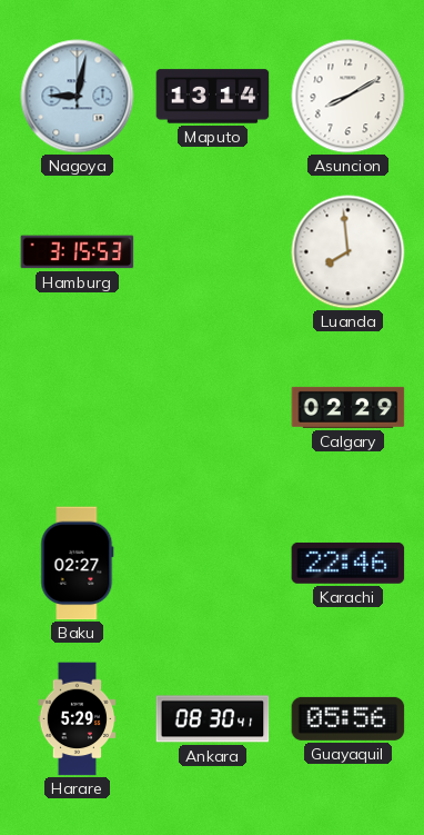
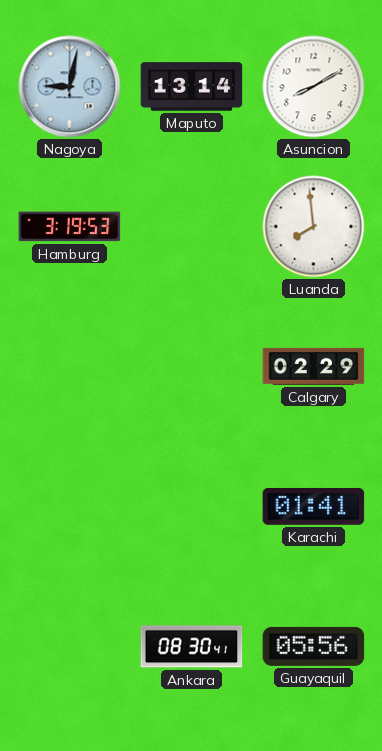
Hamburg: 3:15 -> 3:19 (70, 227)
Baku: 02:27 -> none (78, 564)
Karachi: 22:46 -> 01:41 (314, 506)
Harare: 5:29 -> none (78, 719)
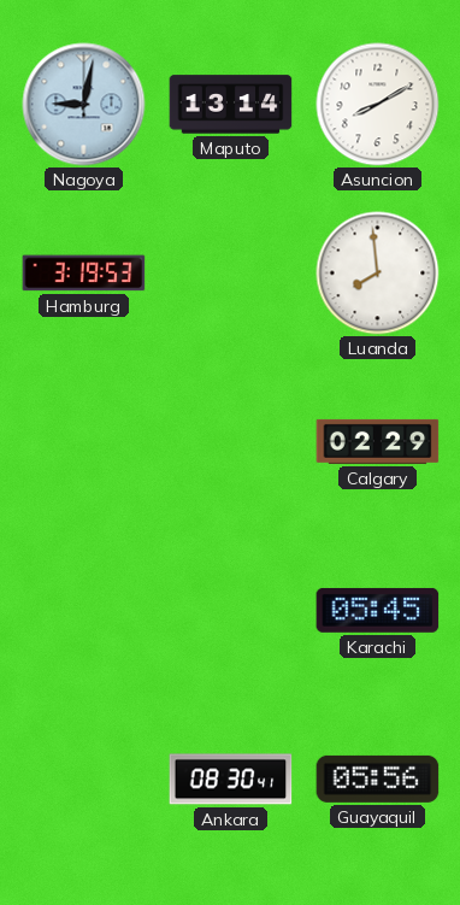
Karachi: 01:41 -> 05:45 (378, 610)
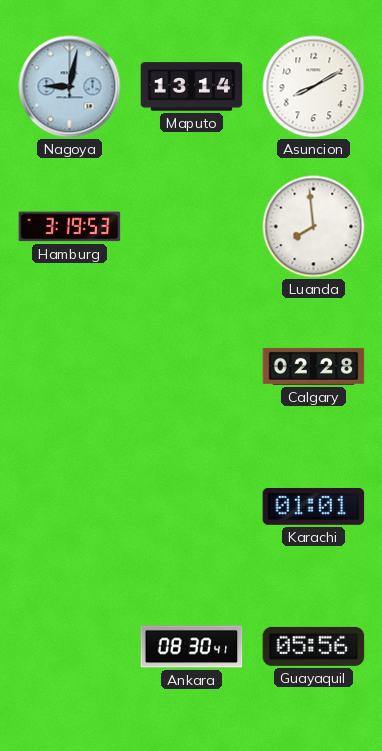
Calgary: 02:29 -> 02:28 (314, 366)
Karachi: 05:45 -> 01:01 (314, 506)
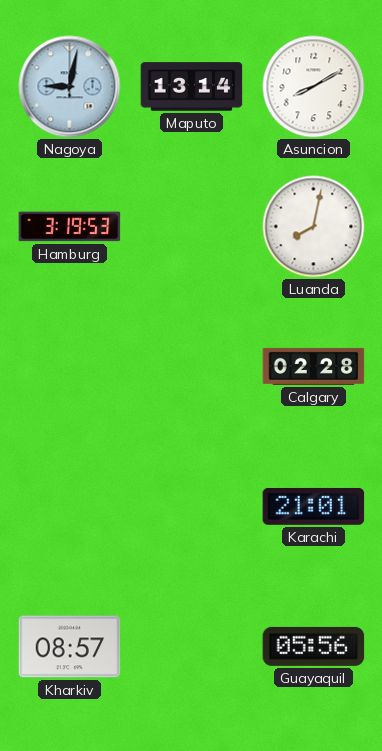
Luanda: 7:59 -> 8:02 (314, 227)
Karachi: 01:01 -> 21:01 (314, 506)
Kharkiv: none -> 08:57 (70, 647)
Ankara: 08:30 -> none (192, 647)
